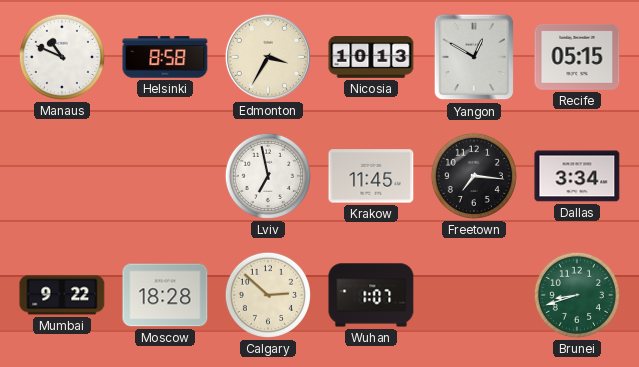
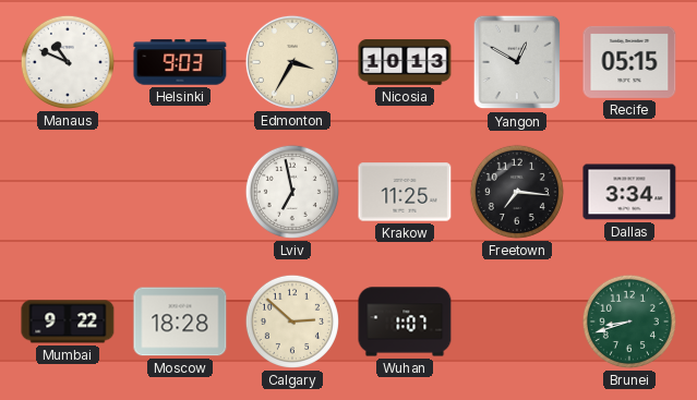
Helsinki: 8:58 -> 9:03 (180, 62)
Krakow: 11:45 -> 11:25 (405, 192)
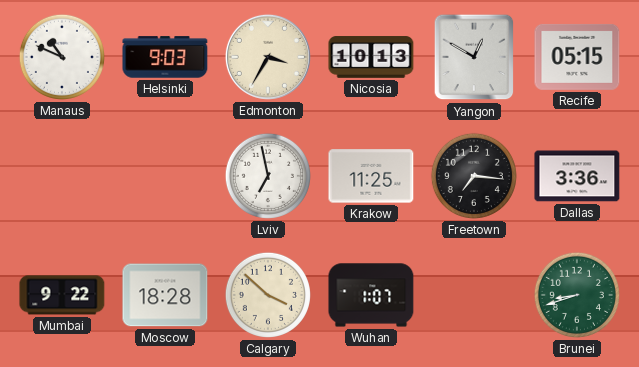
Dallas: 3:34 -> 3:36 (577, 176)
Calgary: 2:52 -> 3:52 (268, 295)
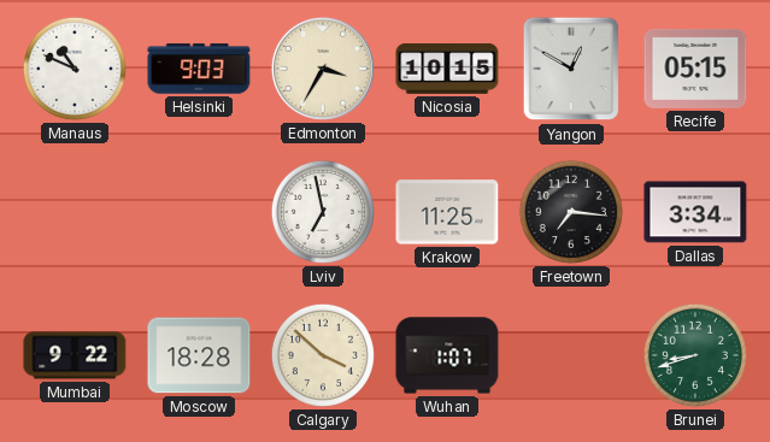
Nicosia: 10:13 -> 10:15 (447, 69)
Dallas: 3:36 -> 3:34 (695, 212)
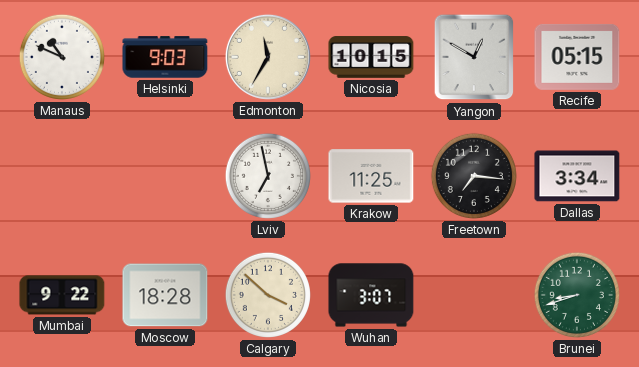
Edmonton: 3:35 -> 11:35 (268, 57)
Wuhan: 1:07 -> 3:07 (371, 295)
